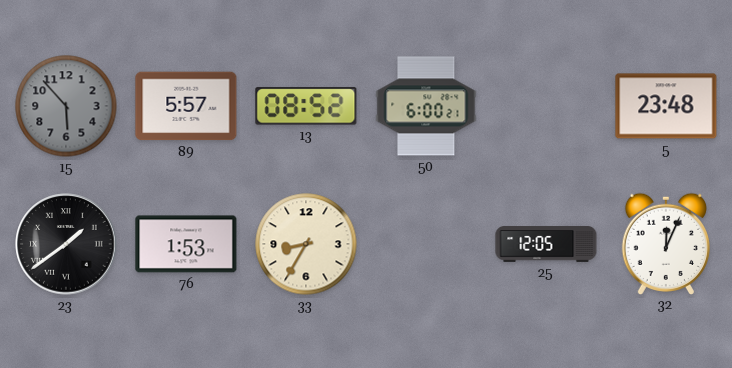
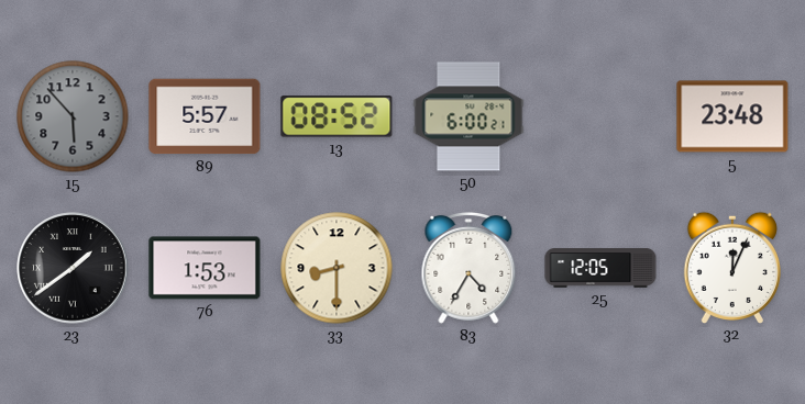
33: 8:35 -> 8:30 (337, 268)
83: none -> 4:35 (468, 268)
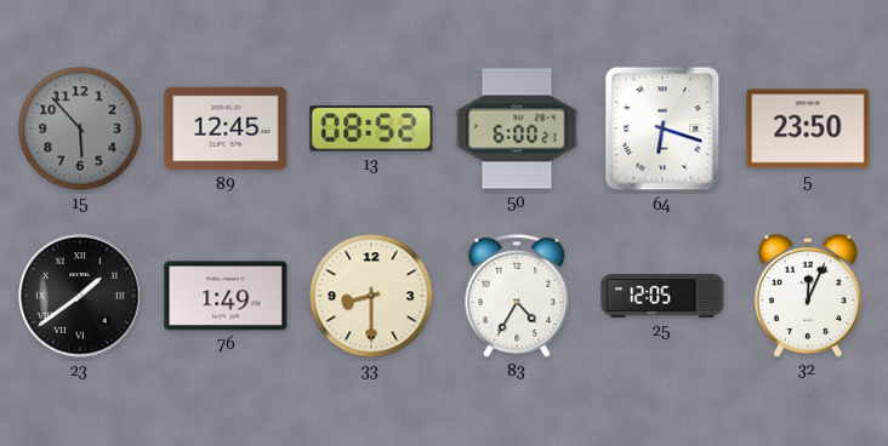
89: 5:57 -> 12:45 (226, 128)
64: none -> 6:18 (662, 128)
5: 23:48 -> 23:50 (808, 128)
76: 1:53 -> 1:49 (226, 296)
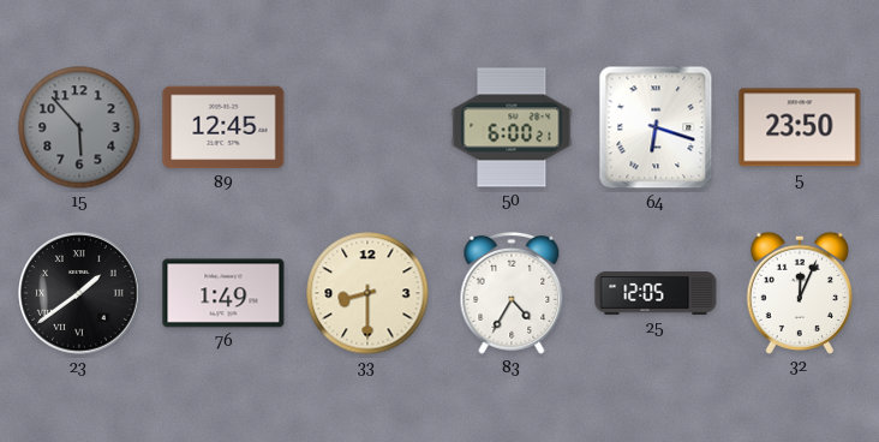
13: 08:52 -> none (371, 128)
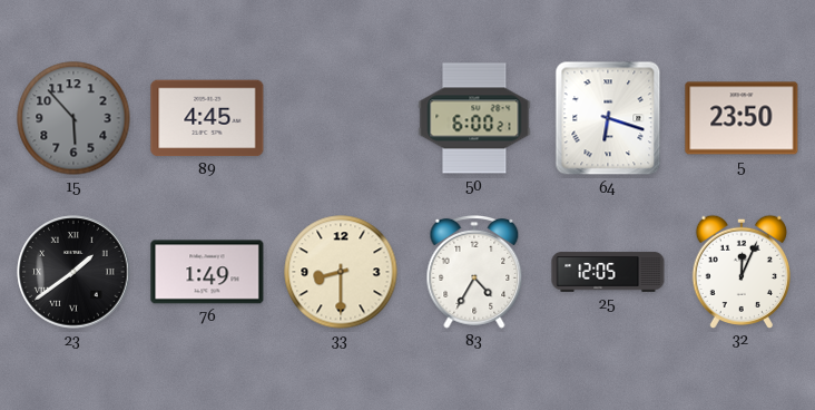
89: 12:45 -> 4:45 (207, 118)
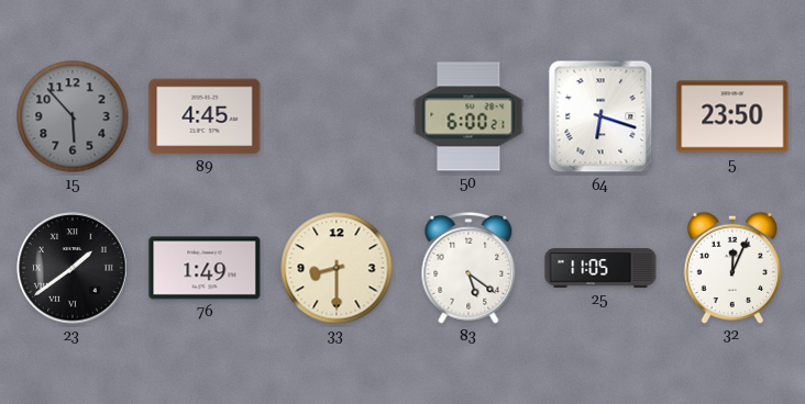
83: 4:35 -> 5:21 (468, 268)
25: 12:05 -> 11:05 (600, 268)
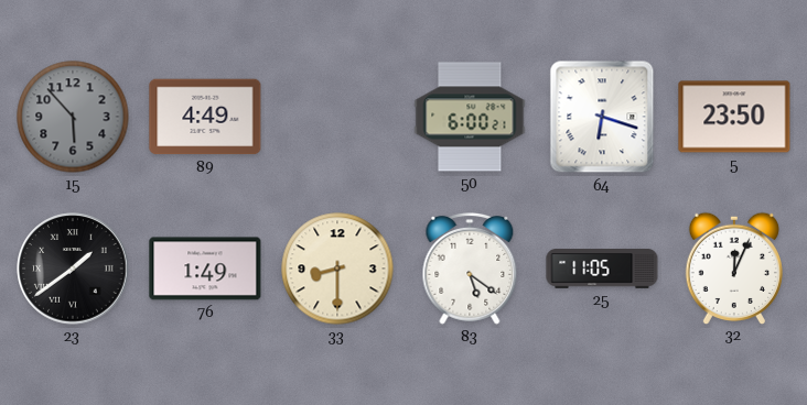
89: 4:45 -> 4:49 (205, 117)
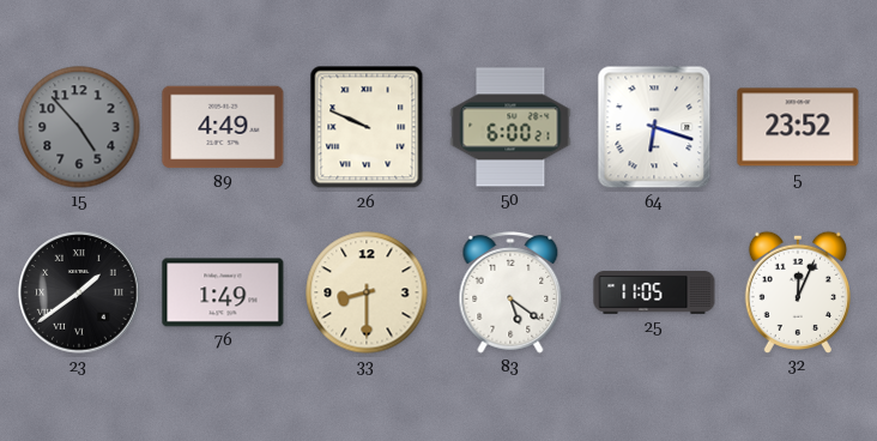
15: 5:53 -> 4:53 (79, 127)
26: none -> 9:49 (367, 127)
5: 23:50 -> 23:52 (798, 127)
